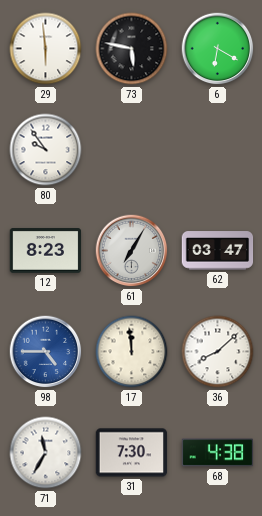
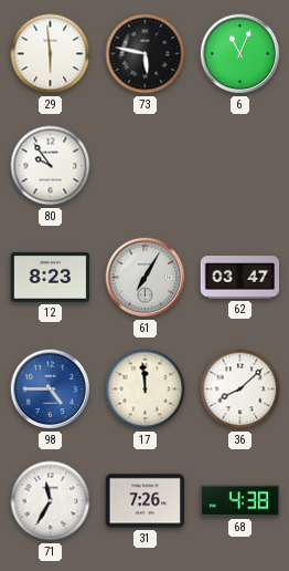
6: 6:20 -> 11:04 (240, 54)
31: 7:30 -> 7:26 (146, 501)
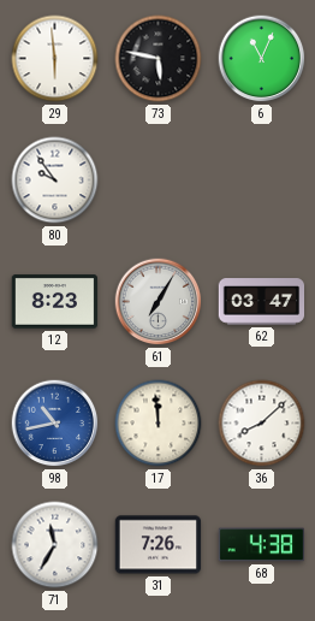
98: 4:45 -> 10:43 (55, 424)
